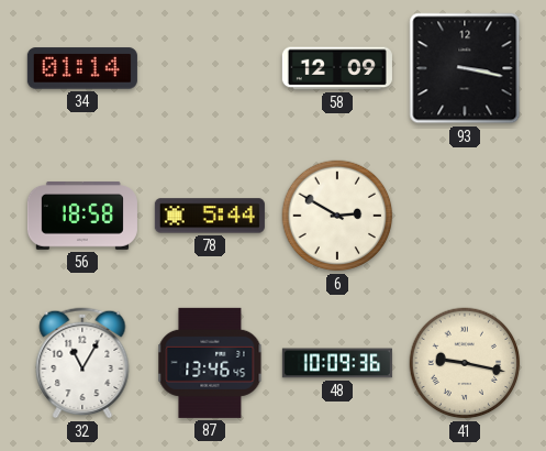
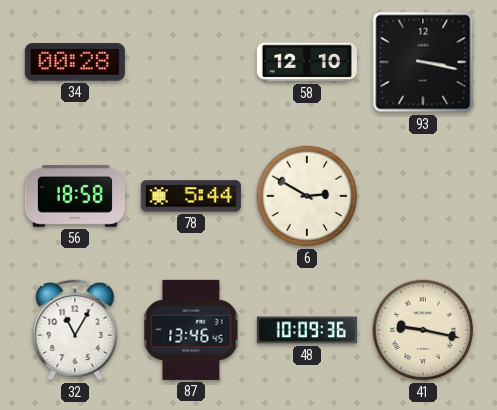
34: 01:14 -> 00:28 (75, 62)
58: 12:09 -> 12:10 (307, 62)
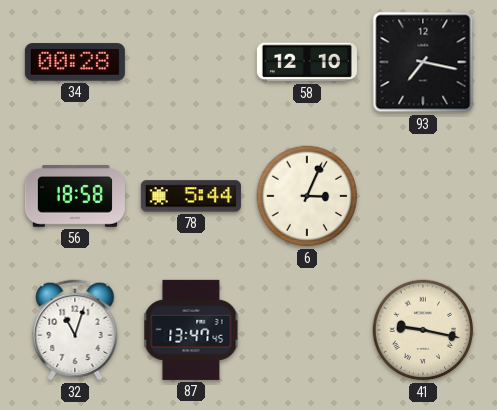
93: 3:17 -> 7:17 (423, 62)
6: 2:50 -> 3:04 (307, 196)
32: 11:05 -> 11:03 (75, 330)
87: 13:46 -> 13:47 (191, 330)
48: 10:09 -> none (307, 330)
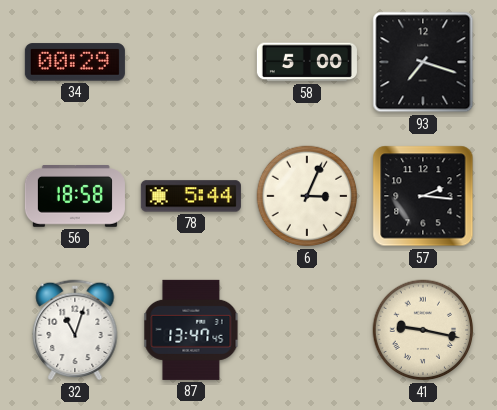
34: 00:28 -> 00:29 (75, 62)
58: 12:10 -> 5:00 (307, 62)
93: 7:17 -> 7:18 (423, 62)
57: none -> 2:16 (423, 196)
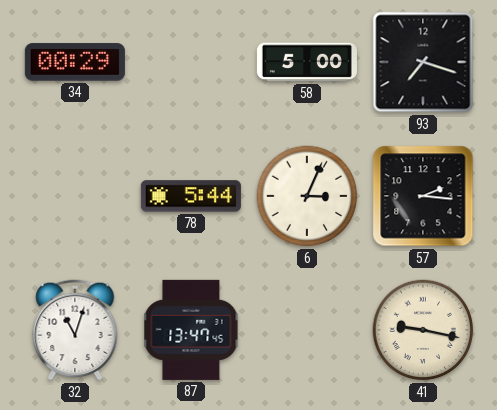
56: 18:58 -> none (75, 197)
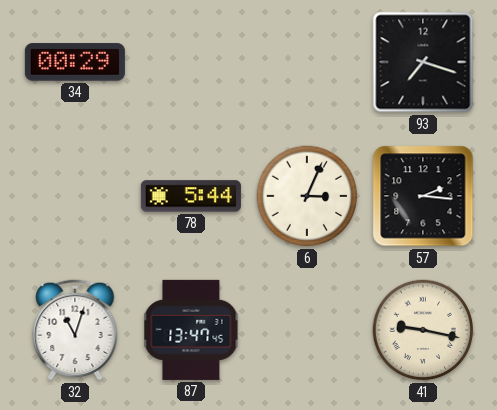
58: 5:00 -> none (307, 62)
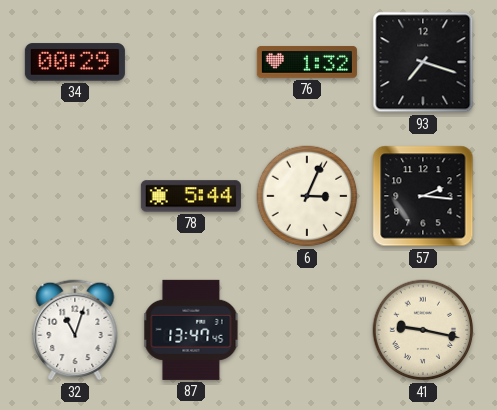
76: none -> 1:32 (307, 62)
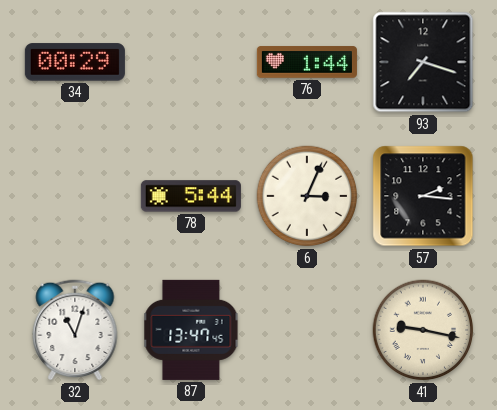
76: 1:32 -> 1:44 (307, 62)
